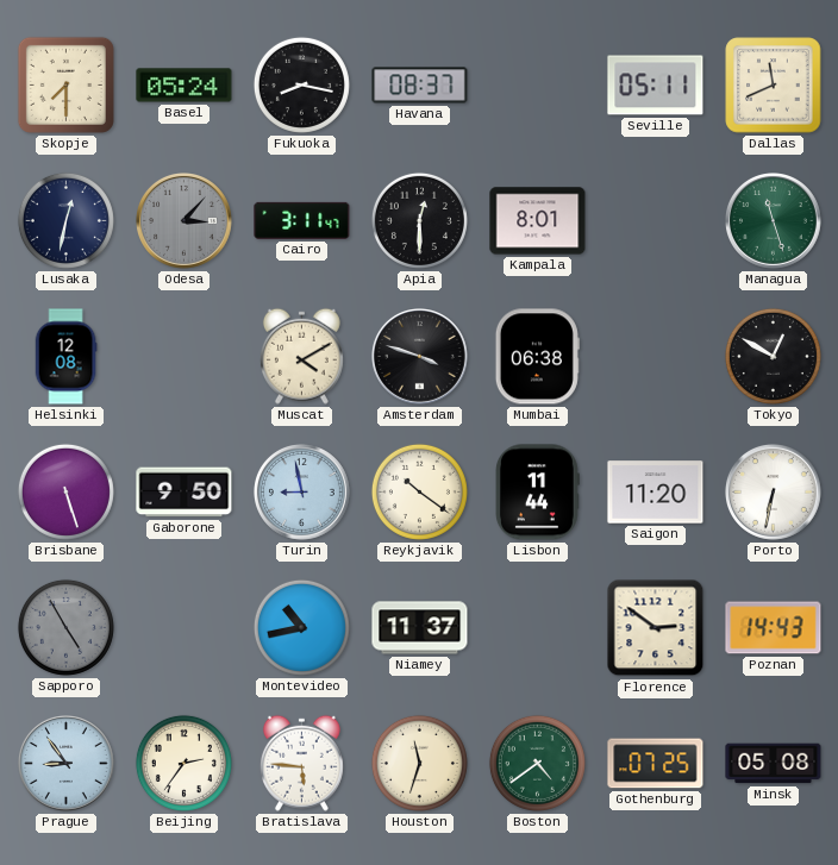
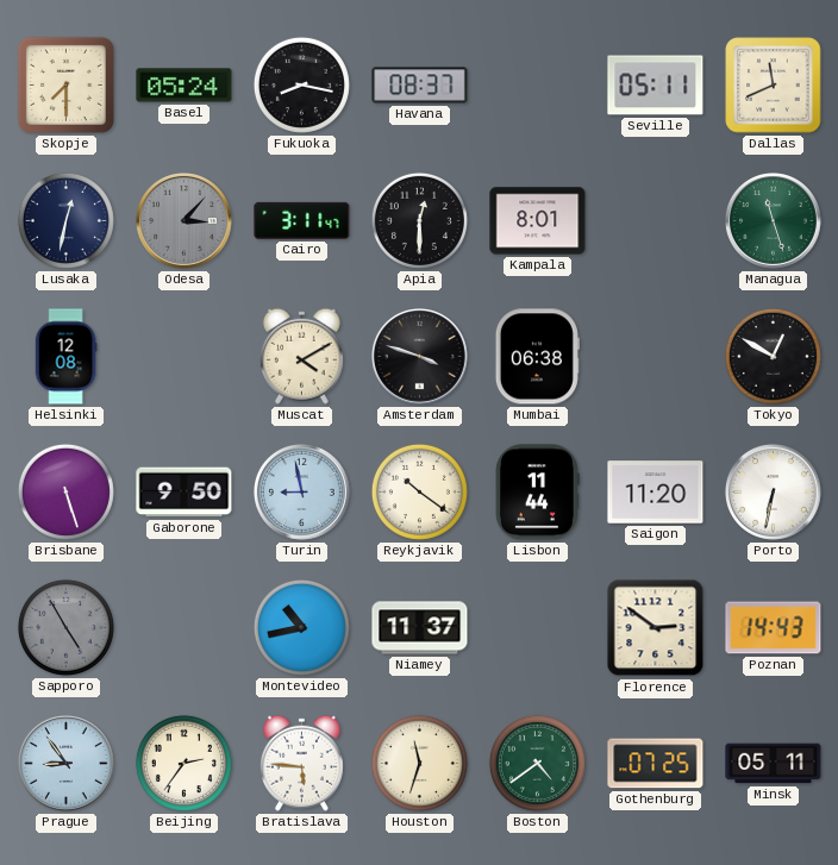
Minsk: 05:08 -> 05:11 (774, 764)
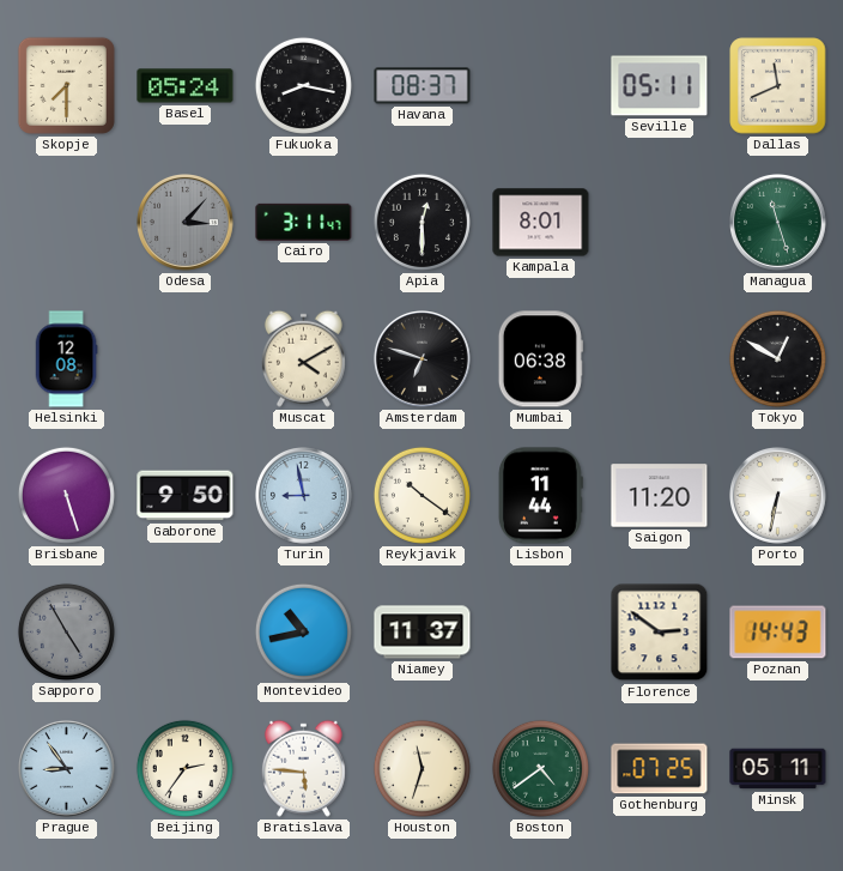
Lusaka: 12:32 -> none (65, 220)
Amsterdam: 3:48 -> 6:48 (423, 359)
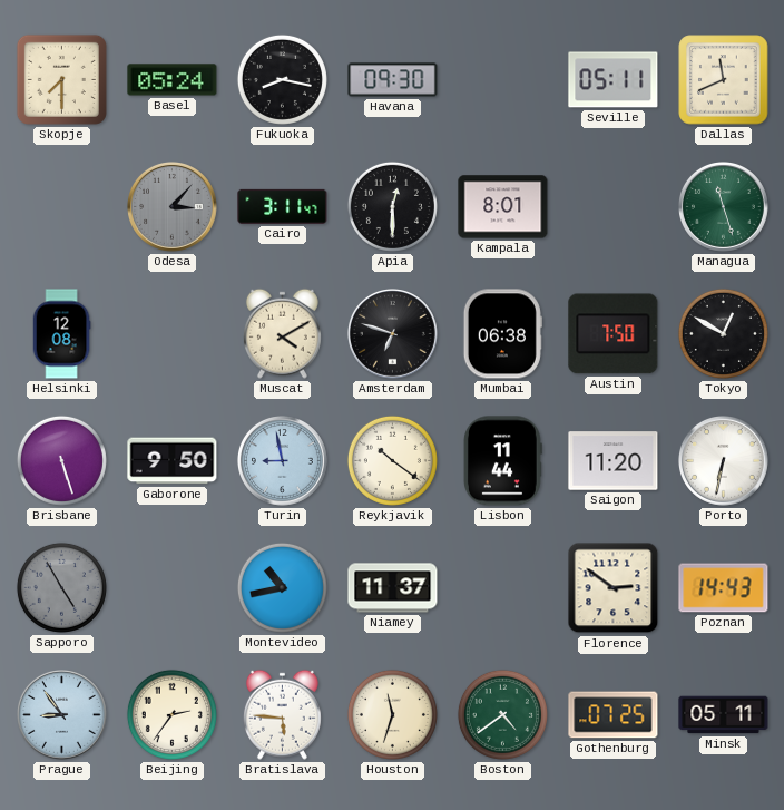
Havana: 08:37 -> 09:30 (393, 80)
Austin: none -> 7:50 (614, 334)
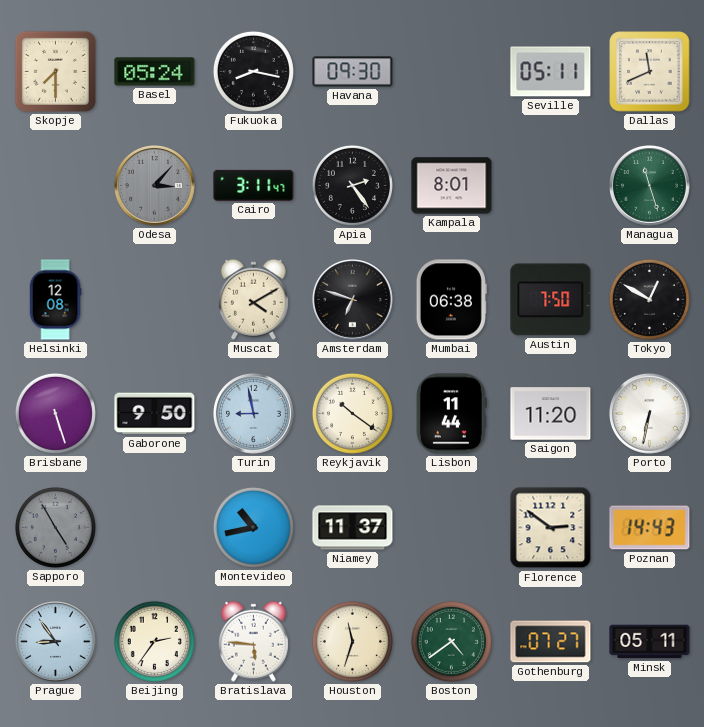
Apia: 12:30 -> 2:24 (352, 185)
Gothenburg: 07:25 -> 07:27 (551, 642)
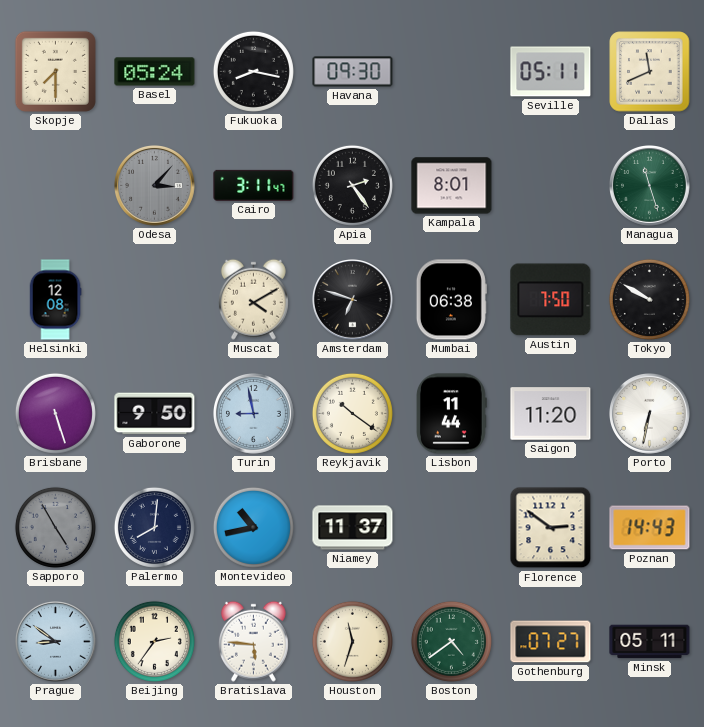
Tokyo: 12:50 -> 9:50 (649, 299)
Palermo: none -> 8:01 (154, 527)
Prague: 8:54 -> 8:51 (56, 642)
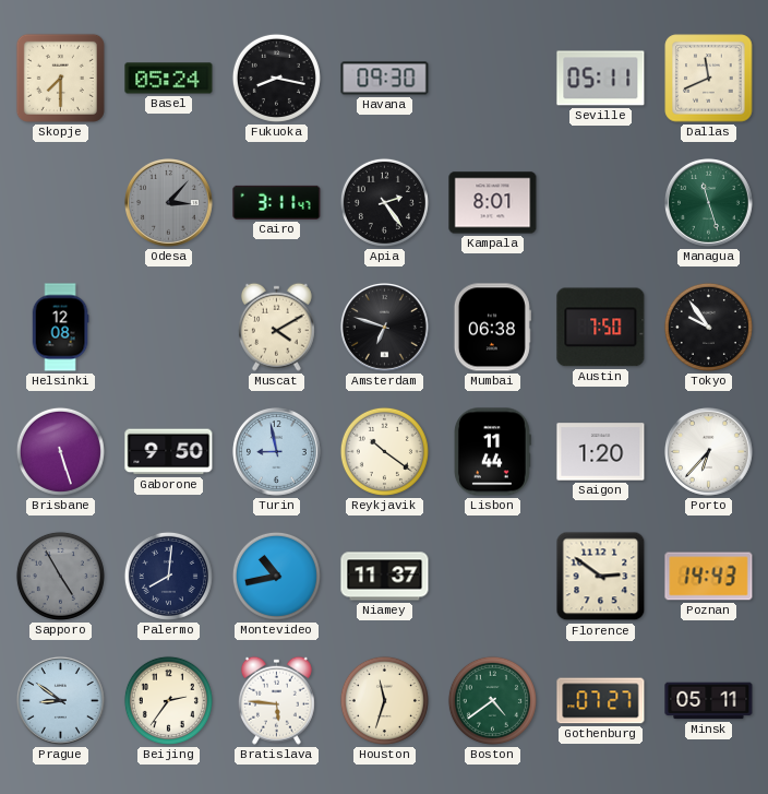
Tokyo: 9:50 -> 9:54 (708, 327)
Saigon: 11:20 -> 1:20 (601, 452)
Porto: 6:32 -> 6:37 (709, 452)
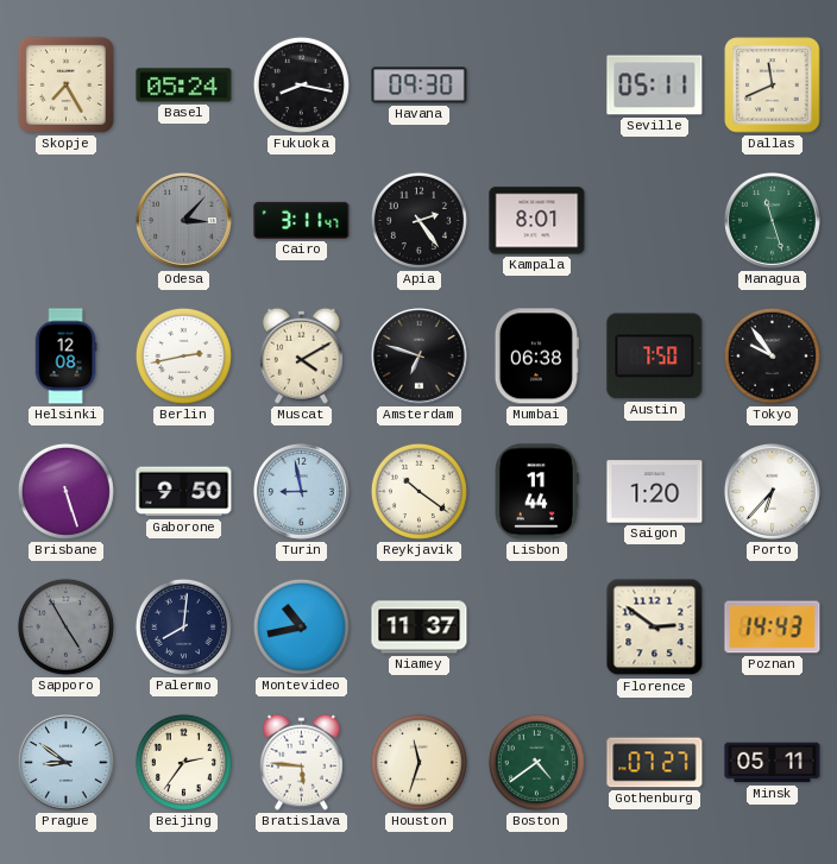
Skopje: 7:30 -> 7:25 (65, 84)
Berlin: none -> 2:43 (183, 355)
